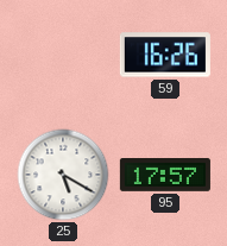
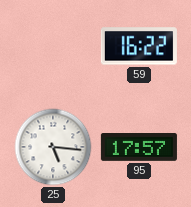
59: 16:26 -> 16:22 (139, 46)
25: 5:20 -> 5:16 (53, 147)
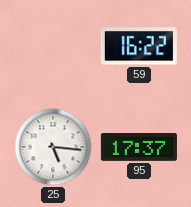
95: 17:57 -> 17:37 (139, 148)
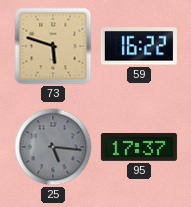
73: none -> 5:48 (53, 46)
25 dial: white -> grey (53, 147)
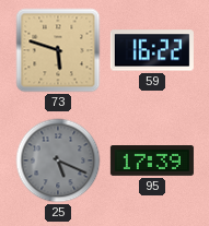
25: 5:16 -> 5:19 (58, 160)
95: 17:37 -> 17:39 (152, 162)
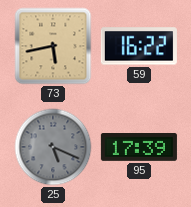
73: 5:48 -> 5:43 (53, 46)
